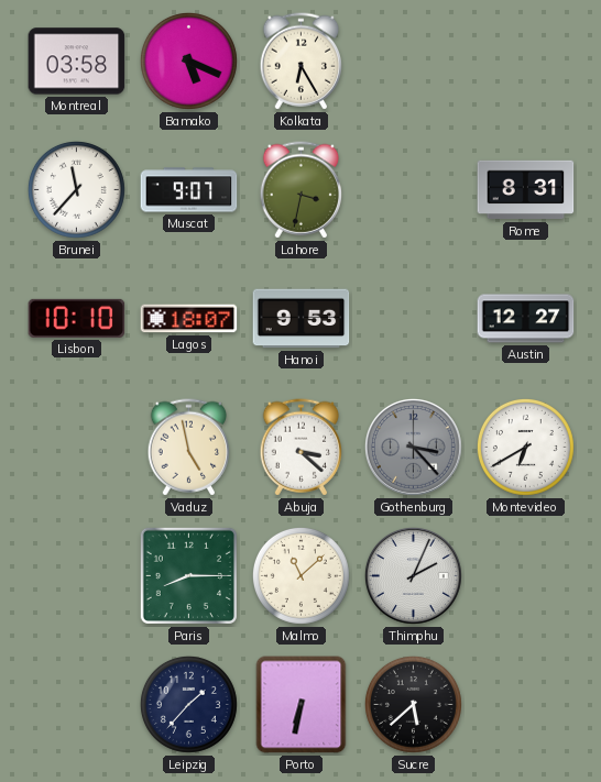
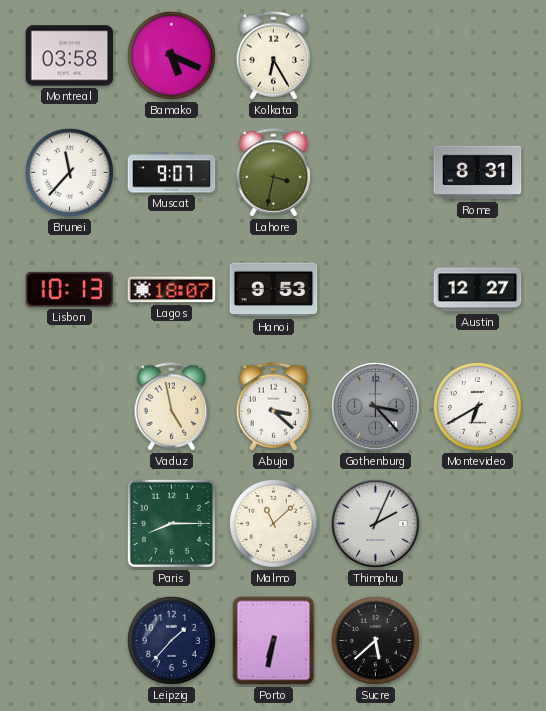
Lisbon: 10:10 -> 10:13 (70, 289)
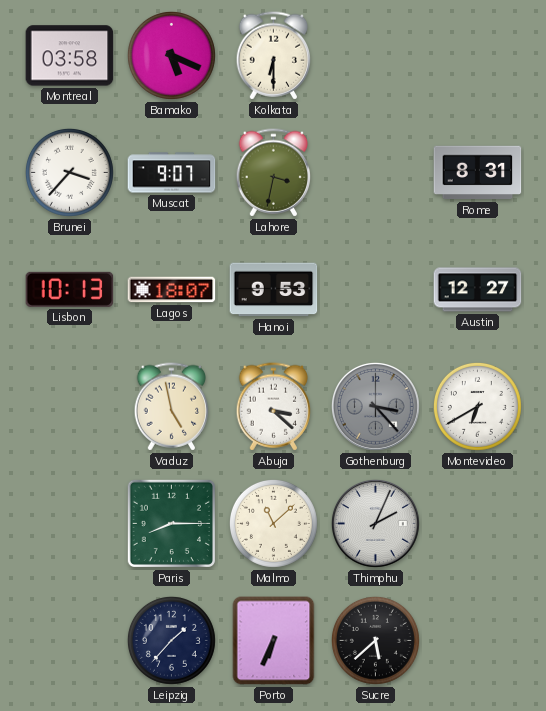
Kolkata: 6:25 -> 6:30 (274, 56)
Brunei: 11:37 -> 3:37 (69, 172)
Porto: 6:32 -> 6:34 (274, 641)
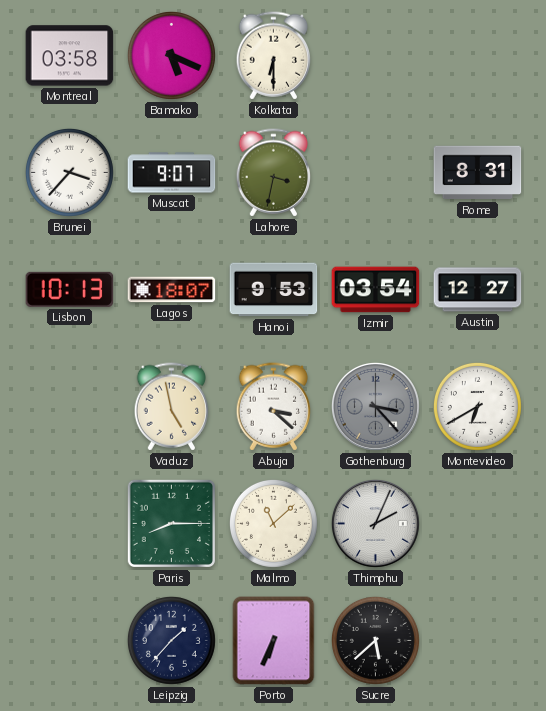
Izmir: none -> 03:54 (376, 290)
